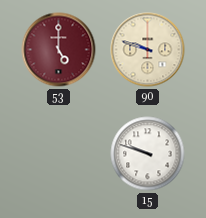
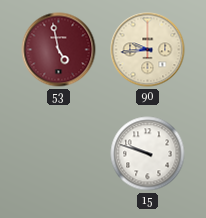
53: 5:00 -> 4:58 (59, 50)
90: 9:48 -> 9:44 (148, 50)
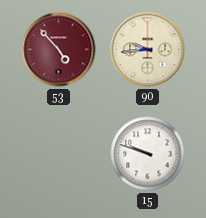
53: 4:58 -> 4:53 (59, 50)
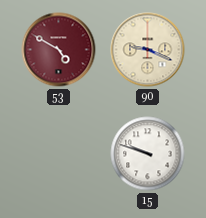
53: 4:53 -> 4:50 (59, 50)
90: 9:44 -> 9:19 (148, 50)
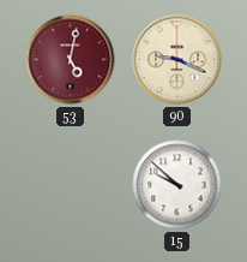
53: 4:50 -> 5:02 (71, 60)
15: 9:48 -> 9:52 (177, 185)
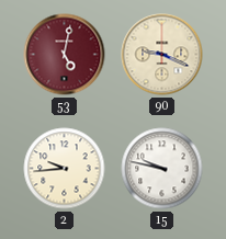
2: none -> 9:44 (65, 169)
15: 9:52 -> 9:47 (162, 169)
